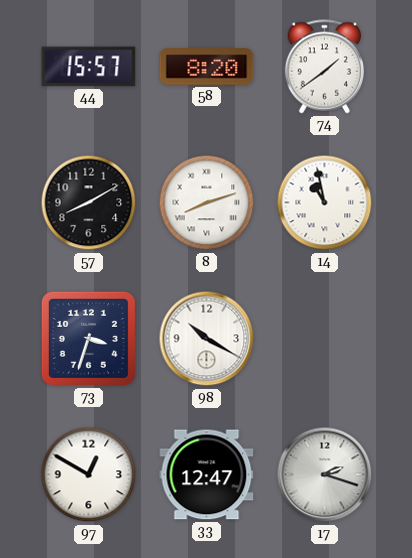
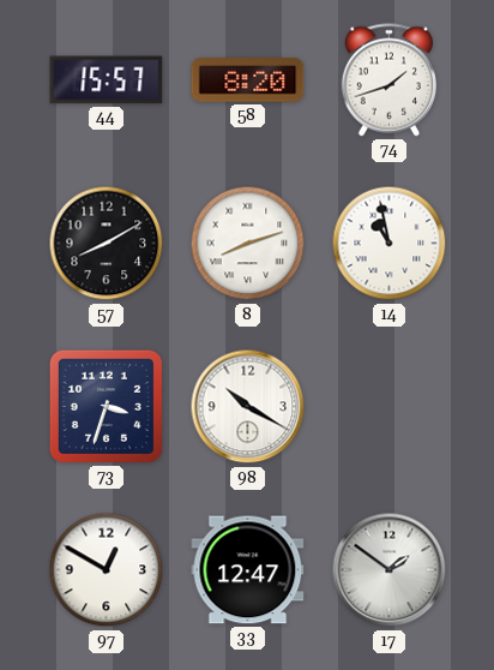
74: 1:39 -> 1:42 (388, 80)
17: 2:18 -> 1:51 (390, 570)
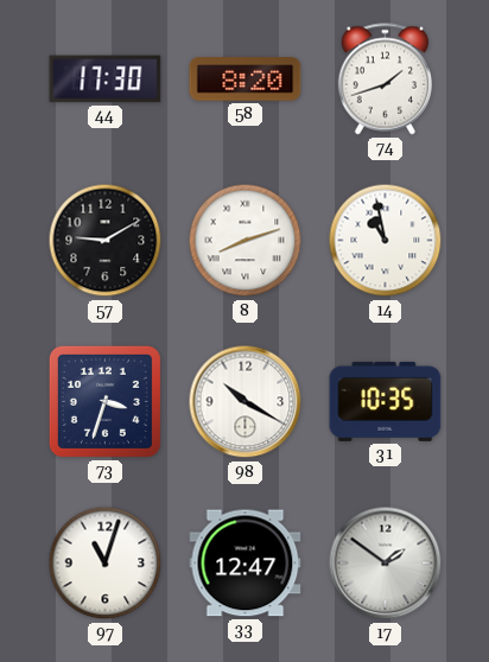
44: 15:57 -> 17:30 (106, 79)
57: 8:10 -> 9:10 (106, 241)
31: none -> 10:35 (386, 401)
97: 12:50 -> 11:03 (106, 564)
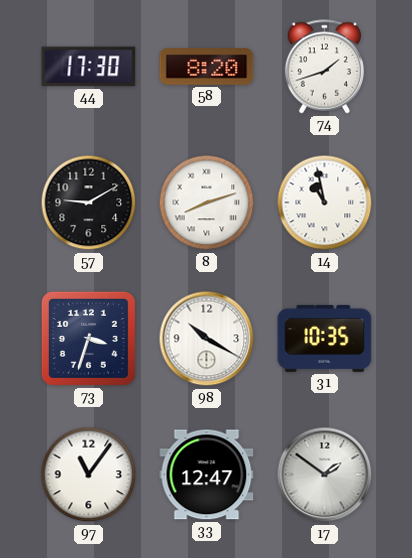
97: 11:03 -> 11:06 (89, 475)
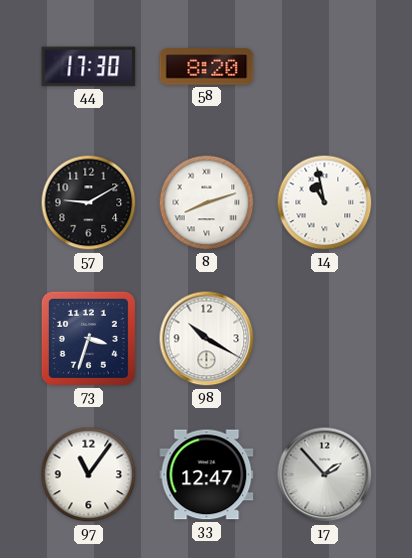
74: 1:42 -> none (324, 67)
31: 10:35 -> none (325, 338)
17: 1:51 -> 1:53 (325, 475)
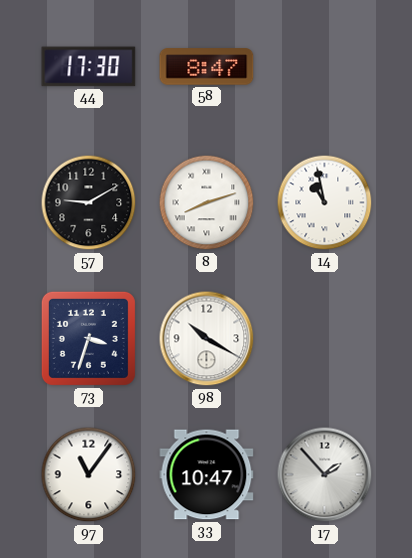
58: 8:20 -> 8:47 (207, 67)
33: 12:47 -> 10:47 (207, 475)
